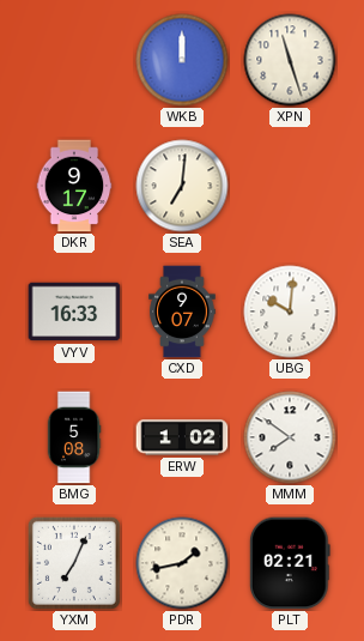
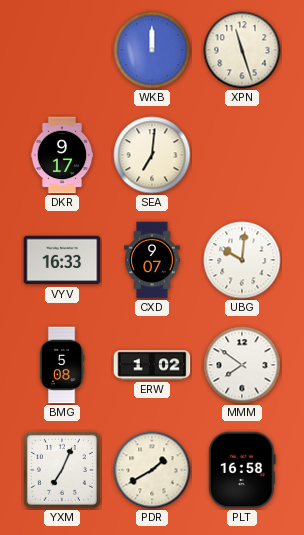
PDR: 1:43 -> 1:40 (152, 470)
PLT: 02:21 -> 16:58 (243, 470)
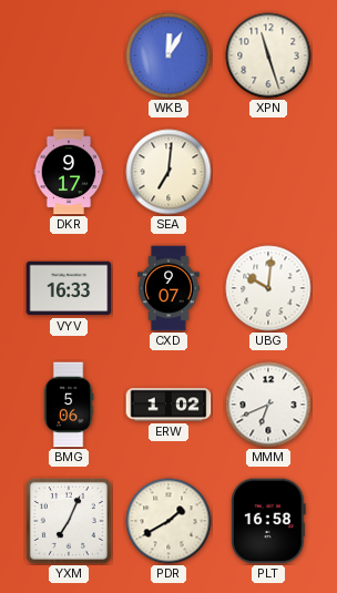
WKB: 12:00 -> 12:05 (168, 55)
BMG: 5:08 -> 5:06 (69, 405)
MMM: 7:51 -> 6:41 (268, 405)
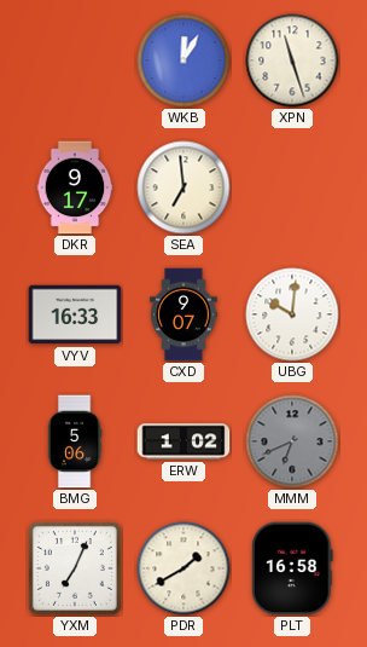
SEA: 7:01 -> 6:59 (183, 187)
MMM dial: white -> grey (292, 441)
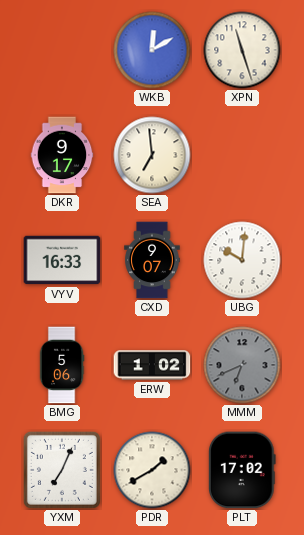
WKB: 12:05 -> 12:10 (152, 50)
PLT: 16:58 -> 17:02 (243, 470)
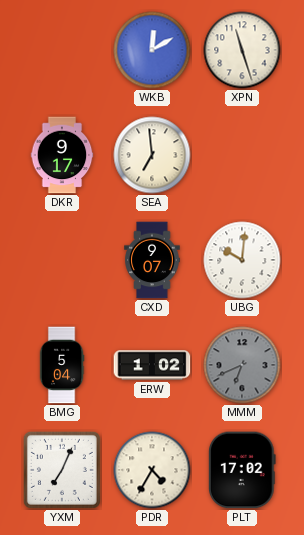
VYV: 16:33 -> none (62, 260)
BMG: 5:06 -> 5:04 (62, 365)
PDR: 1:40 -> 4:35 (152, 470)
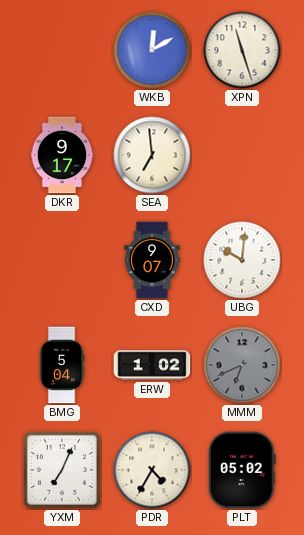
PLT: 17:02 -> 05:02 (243, 470)
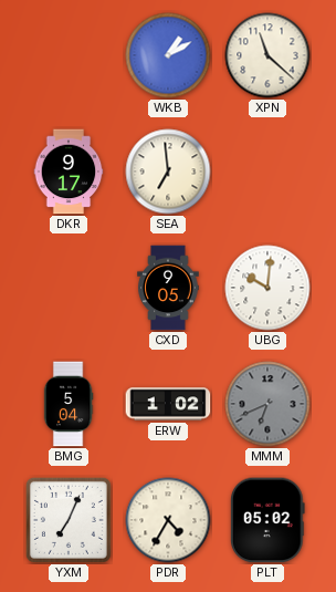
WKB: 12:10 -> 1:10 (168, 55)
XPN: 11:27 -> 11:22 (267, 55)
CXD: 9:07 -> 9:05 (168, 288)
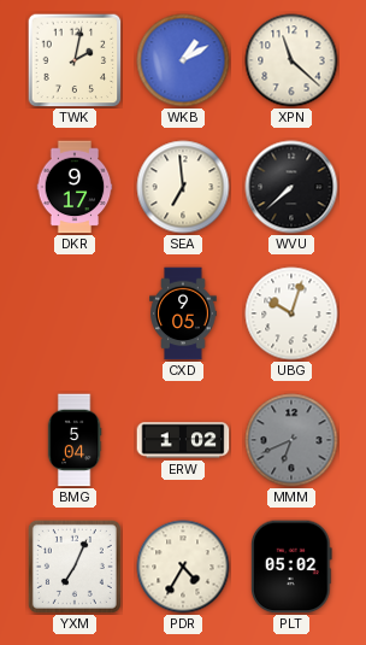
TWK: none -> 2:02 (75, 60)
WVU: none -> 7:38 (291, 187)
UBG: 10:01 -> 10:03 (291, 313)
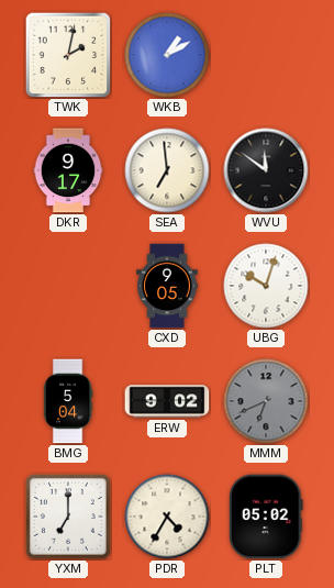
XPN: 11:22 -> none (291, 60)
WVU: 7:38 -> 11:51 (266, 170)
ERW: 1:02 -> 9:02 (167, 401)
YXM: 7:04 -> 7:00 (68, 517)
